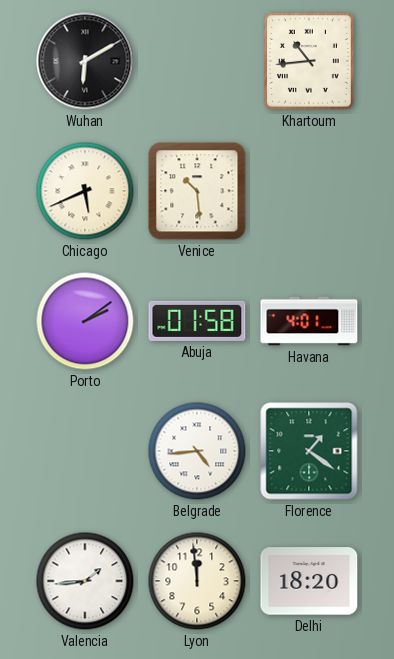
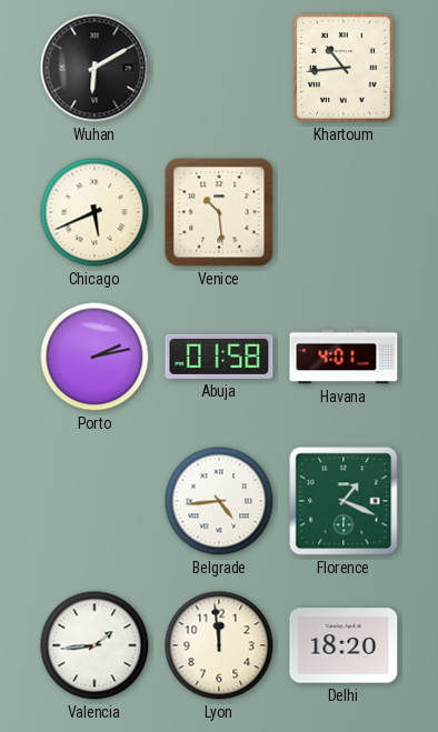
Porto: 2:09 -> 2:13 (94, 357)
Florence: 1:21 -> 1:19 (344, 501)
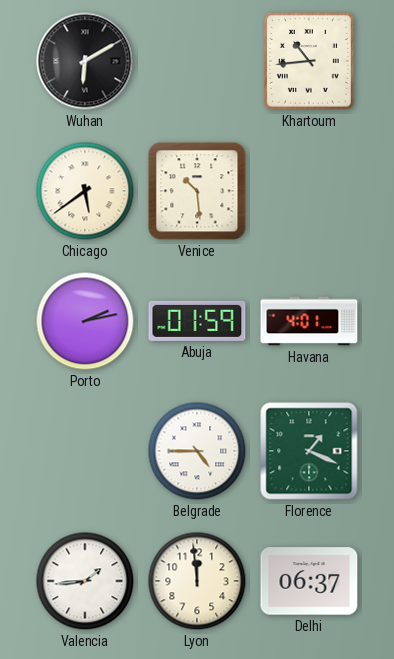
Chicago: 5:41 -> 5:39 (85, 191)
Abuja: 01:58 -> 01:59 (197, 321)
Belgrade: 4:44 -> 4:45 (197, 451)
Delhi: 18:20 -> 06:37 (309, 581)
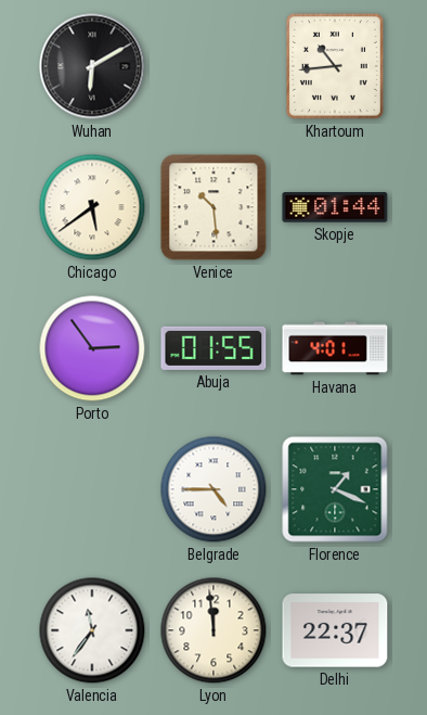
Skopje: none -> 01:44 (335, 207)
Porto: 2:13 -> 2:54 (92, 348)
Abuja: 01:59 -> 01:55 (214, 348)
Valencia: 1:44 -> 11:36 (92, 630)
Delhi: 06:37 -> 22:37 (335, 630)
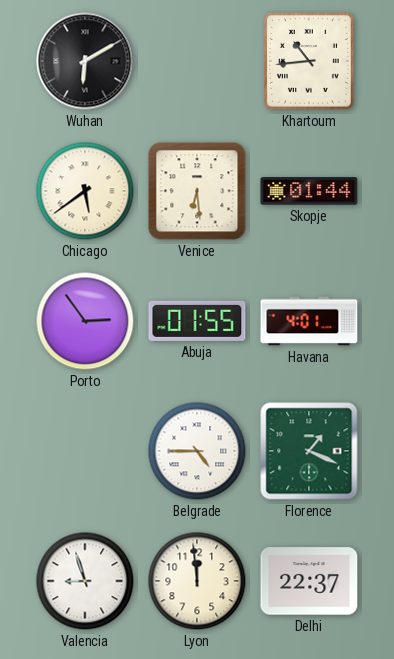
Venice: 10:29 -> 6:29 (197, 191)
Valencia: 11:36 -> 8:57 (85, 581)
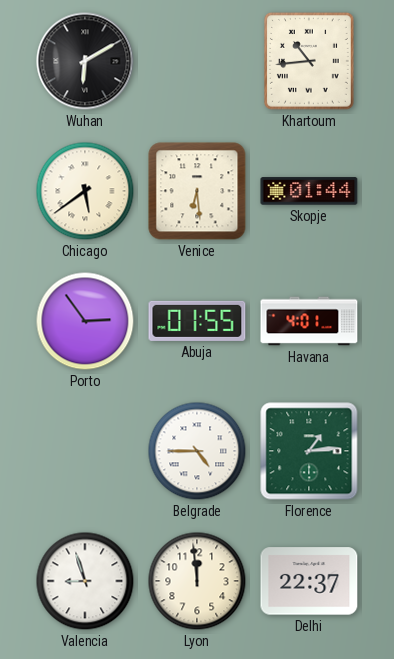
Florence: 1:19 -> 1:14 (309, 451)
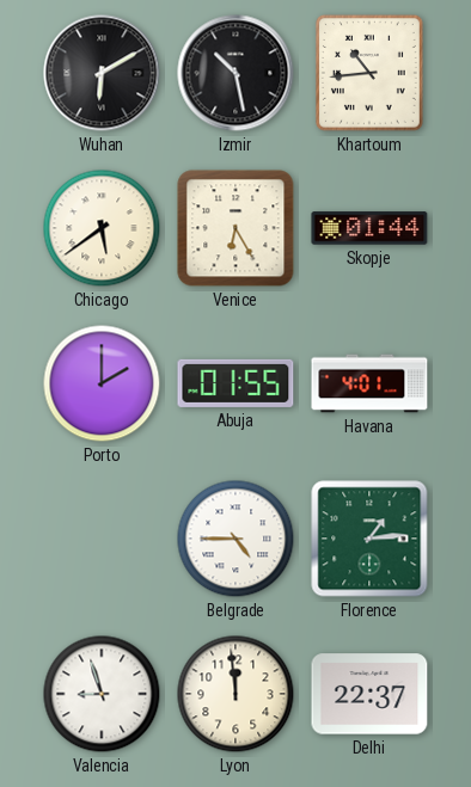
Izmir: none -> 10:28 (235, 73)
Venice: 6:29 -> 6:25 (235, 228)
Porto: 2:54 -> 2:00 (102, 383)
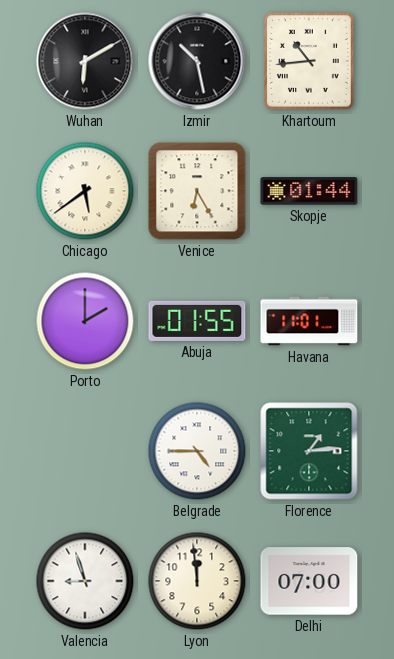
Havana: 4:01 -> 11:01 (309, 321)
Delhi: 22:37 -> 07:00 (309, 581)
